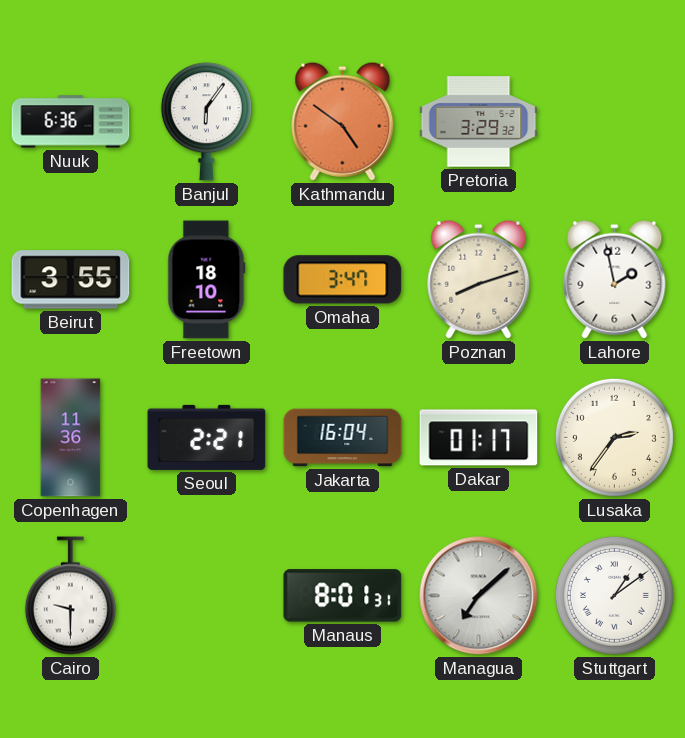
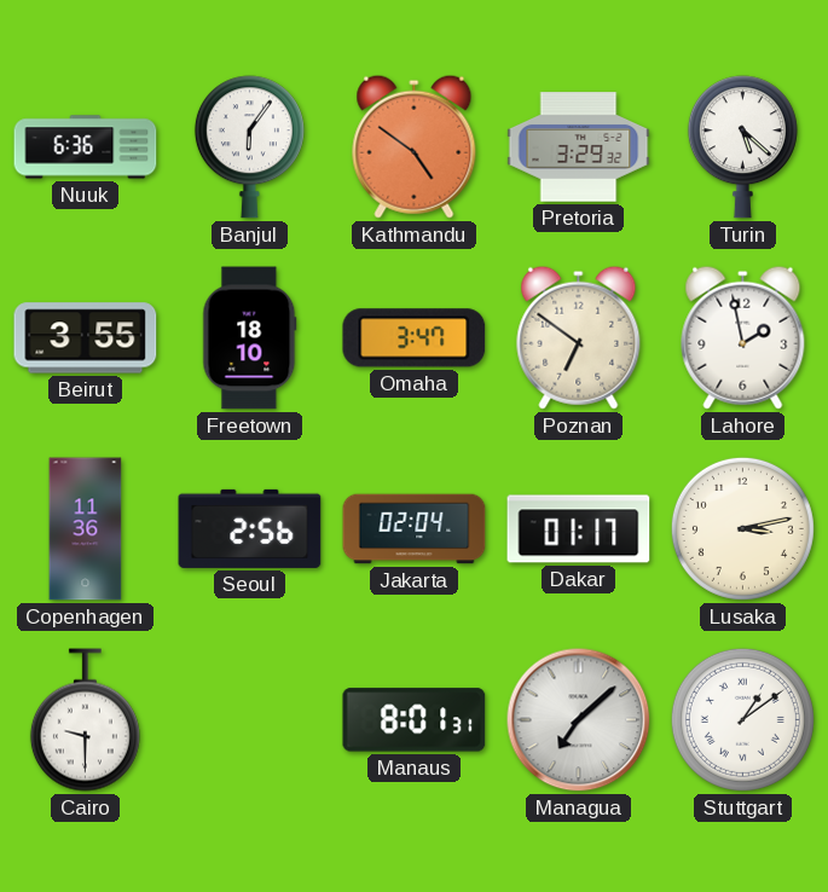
Turin: none -> 5:22 (742, 147)
Poznan: 8:12 -> 6:51 (579, 337)
Seoul: 2:21 -> 2:56 (250, 528)
Jakarta: 16:04 -> 02:04 (415, 529)
Lusaka: 2:36 -> 3:13 (742, 528)
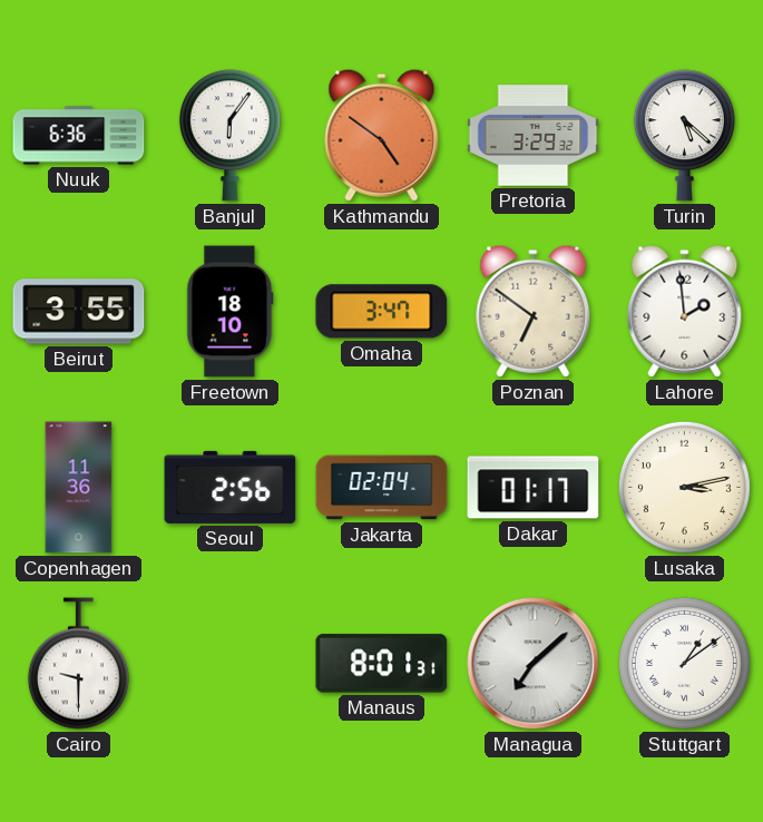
Lahore: 1:58 -> 1:59 (685, 311)
